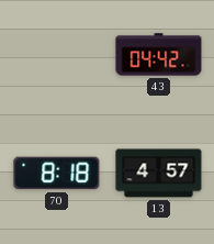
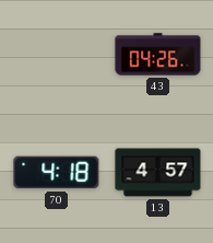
43: 04:42 -> 04:26 (158, 55)
70: 8:18 -> 4:18 (57, 173)
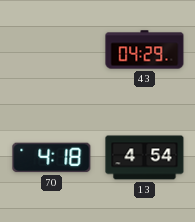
43: 04:26 -> 04:29 (145, 50)
13: 4:57 -> 4:54 (145, 158)
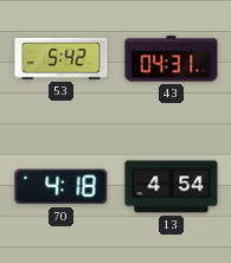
53: none -> 5:42 (62, 59)
43: 04:29 -> 04:31 (172, 59)
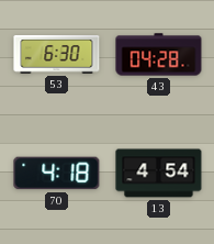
53: 5:42 -> 6:30 (57, 55)
43: 04:31 -> 04:28 (159, 55)
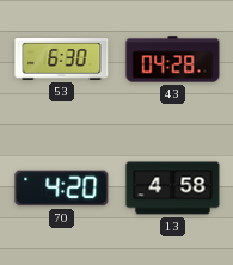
70: 4:18 -> 4:20 (62, 189)
13: 4:54 -> 4:58 (173, 189)
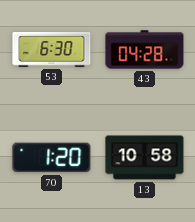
70: 4:20 -> 1:20 (52, 158)
13: 4:58 -> 10:58 (145, 158)
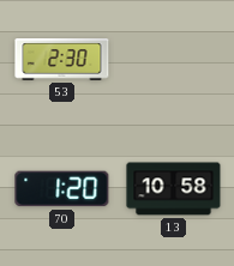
53: 6:30 -> 2:30 (62, 60)
43: 04:28 -> none (145, 50)
